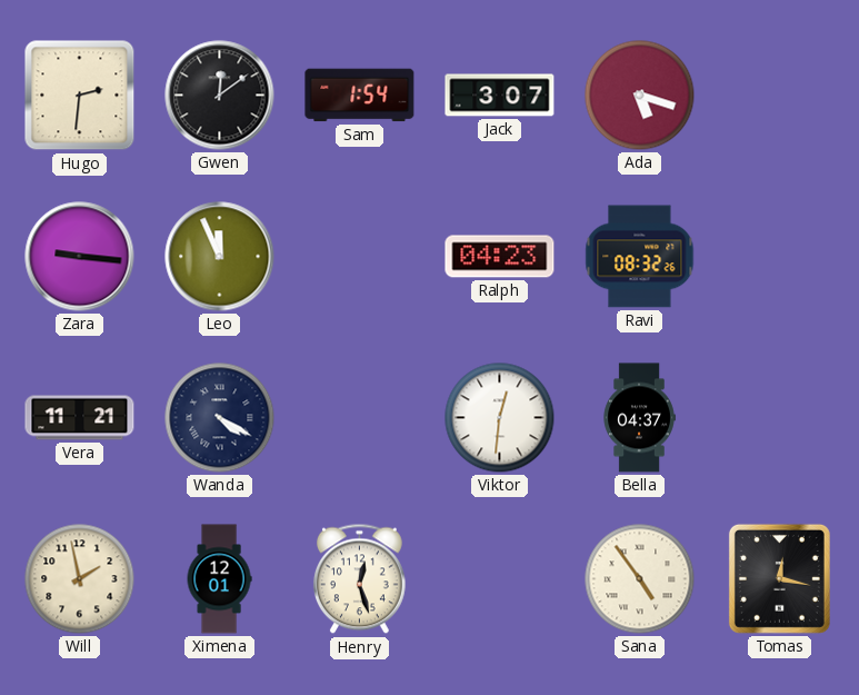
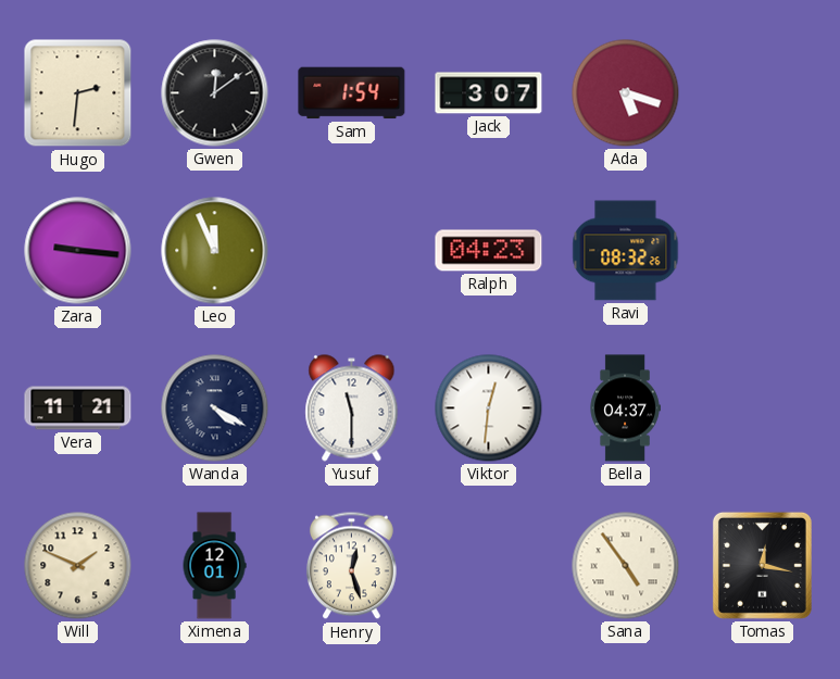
Yusuf: none -> 11:30 (352, 408)
Will: 1:58 -> 1:49 (78, 566)
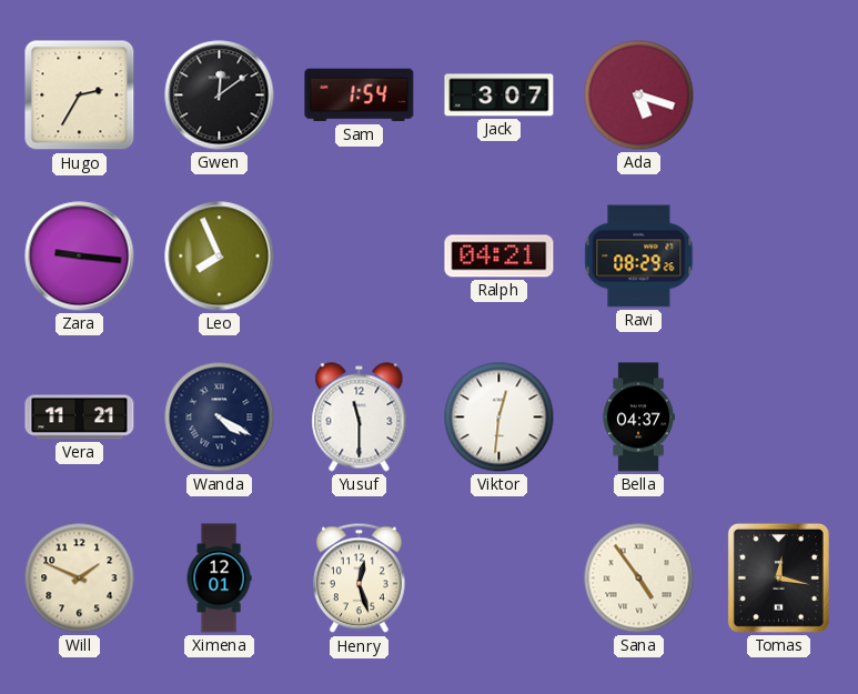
Hugo: 2:31 -> 2:35 (80, 95)
Leo: 11:56 -> 7:56 (220, 257)
Ralph: 04:23 -> 04:21 (499, 257)
Ravi: 08:32 -> 08:29 (639, 257)
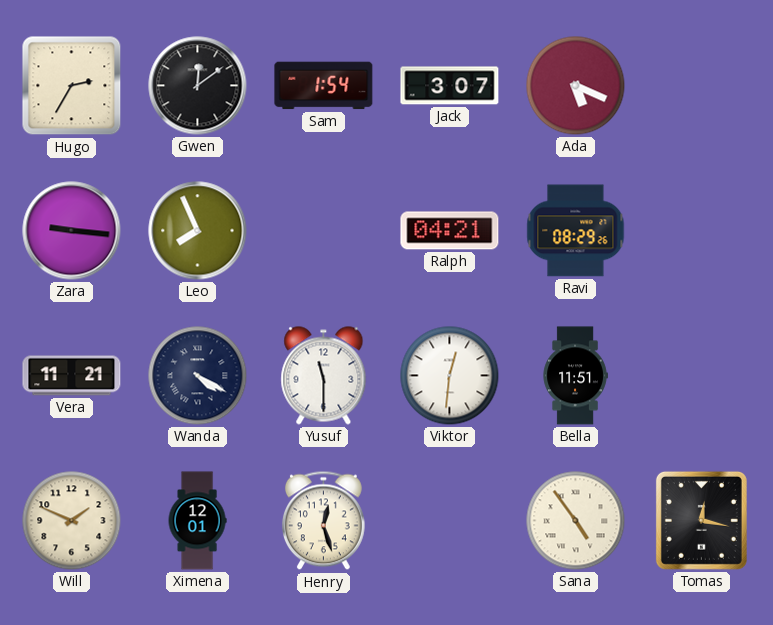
Ada: 5:18 -> 5:19 (576, 86)
Bella: 04:37 -> 11:51 (575, 376)
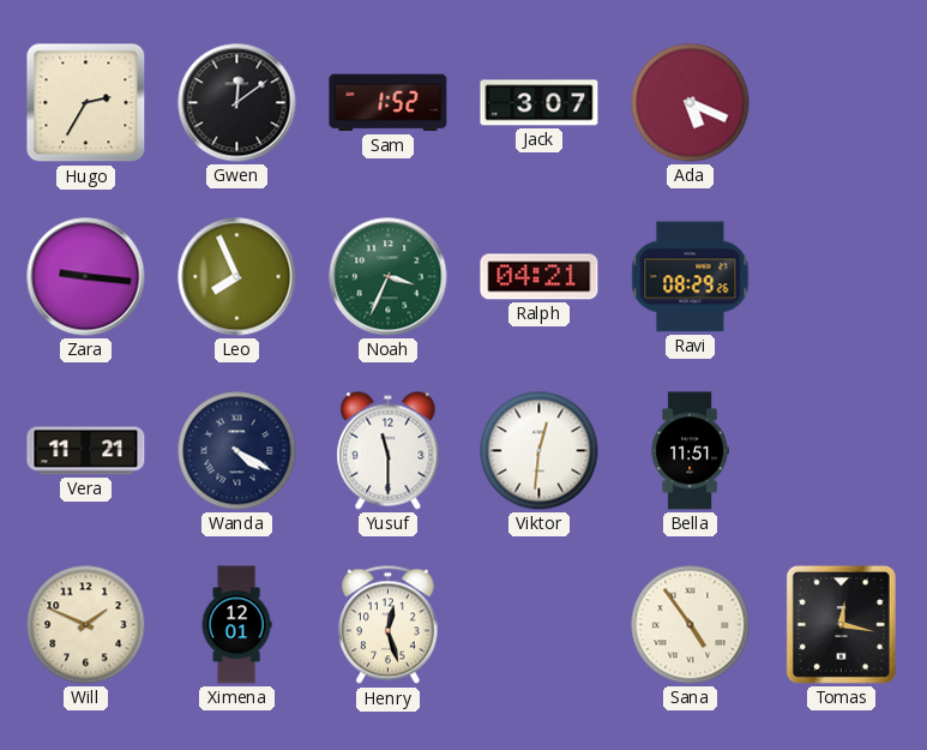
Sam: 1:54 -> 1:52 (389, 103)
Noah: none -> 3:34 (389, 277)
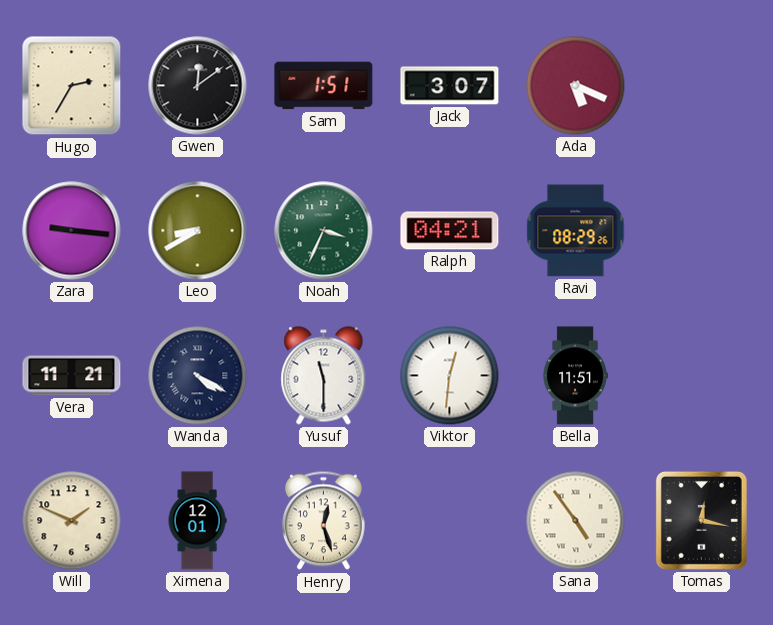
Sam: 1:52 -> 1:51 (324, 86)
Leo: 7:56 -> 8:40 (198, 231)
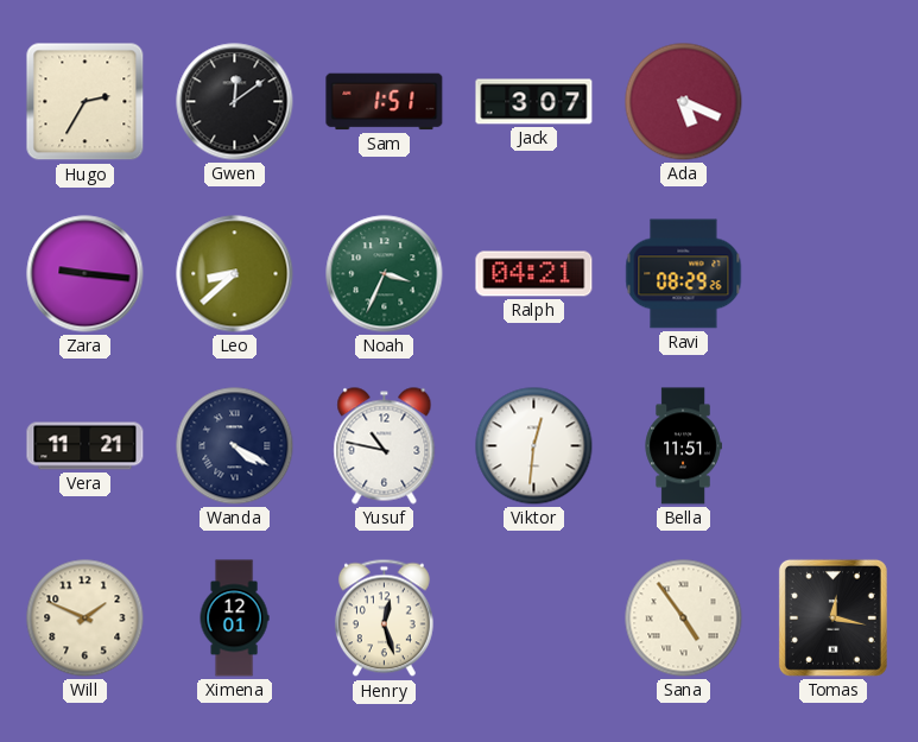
Leo: 8:40 -> 8:38 (235, 274)
Yusuf: 11:30 -> 10:47 (385, 446)
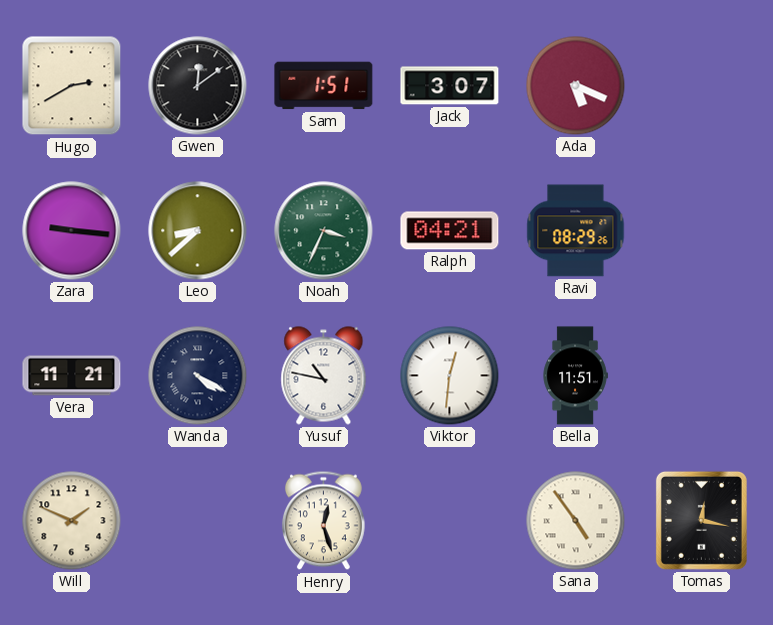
Hugo: 2:35 -> 2:40 (72, 86)
Ximena: 12:01 -> none (234, 619)
